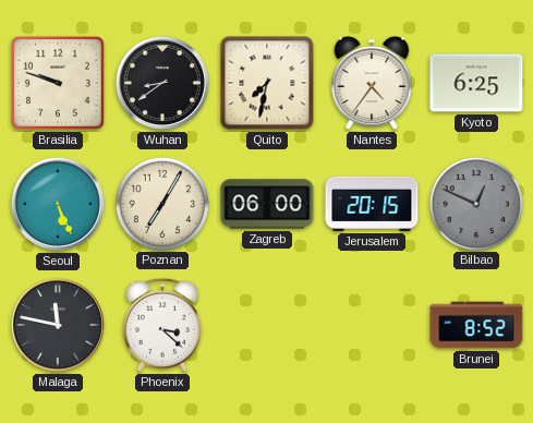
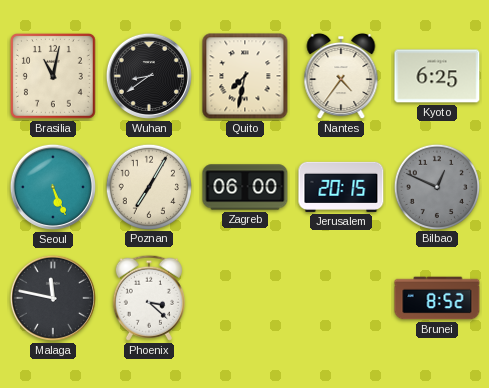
Brasilia: 9:48 -> 11:02 (53, 76)
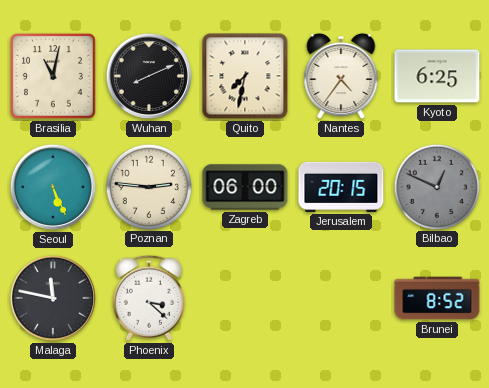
Wuhan: 8:39 -> 8:11 (149, 76)
Poznan: 7:05 -> 2:46 (148, 186)
